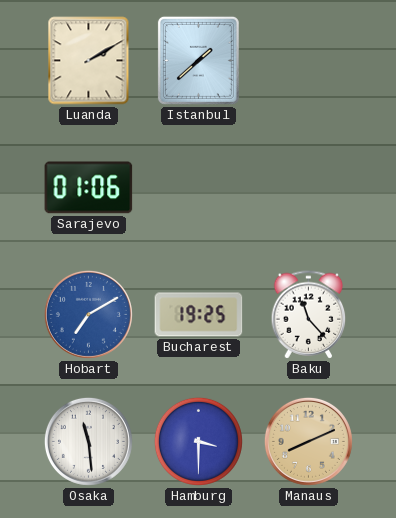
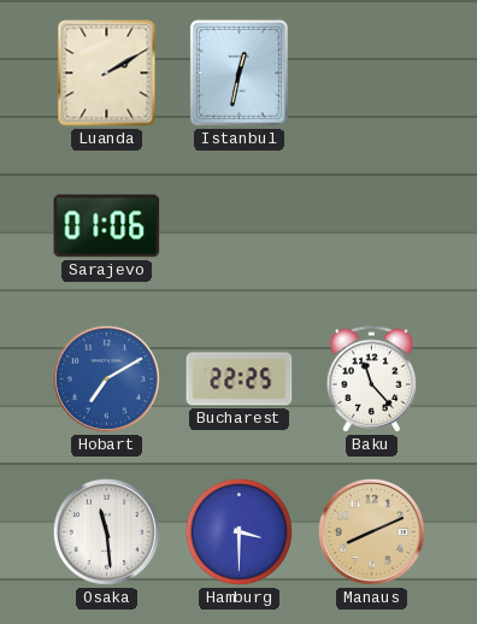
Istanbul: 1:38 -> 12:32 (238, 72)
Bucharest: 19:25 -> 22:25 (240, 379)
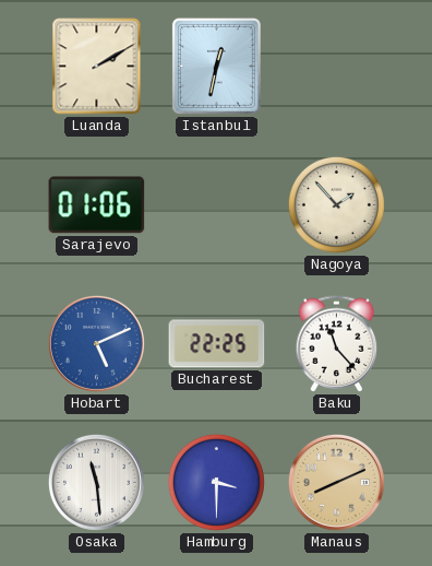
Nagoya: none -> 1:53 (336, 204)
Hobart: 7:10 -> 5:11 (96, 343)
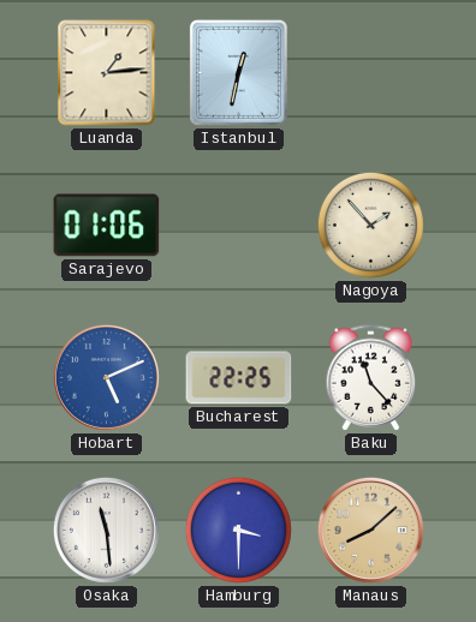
Luanda: 2:10 -> 1:14 (107, 73)
Manaus: 8:11 -> 8:08 (370, 530)
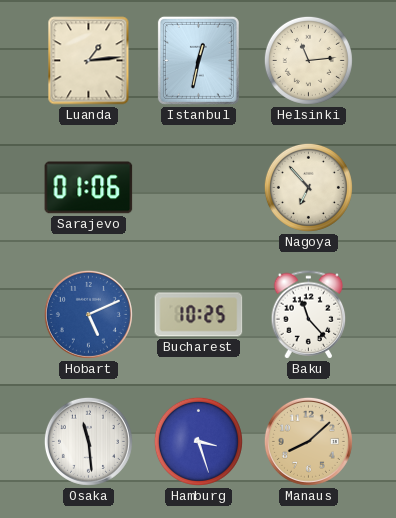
Helsinki: none -> 11:14 (308, 60)
Nagoya: 1:53 -> 6:53 (308, 187)
Bucharest: 22:25 -> 10:25 (199, 315)
Hamburg: 3:30 -> 3:27 (198, 441)
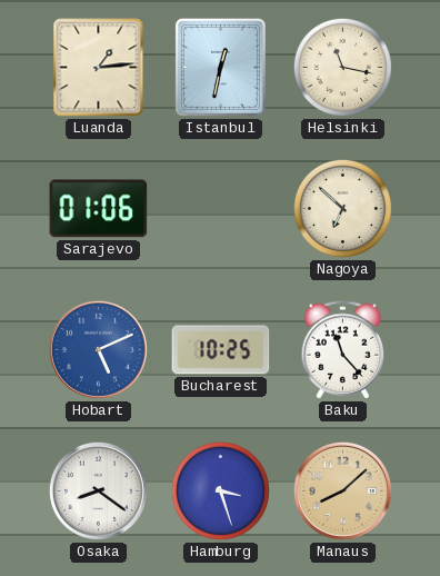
Helsinki: 11:14 -> 11:17 (342, 67)
Nagoya: 6:53 -> 6:52 (342, 208)
Osaka: 11:29 -> 8:21 (98, 490)
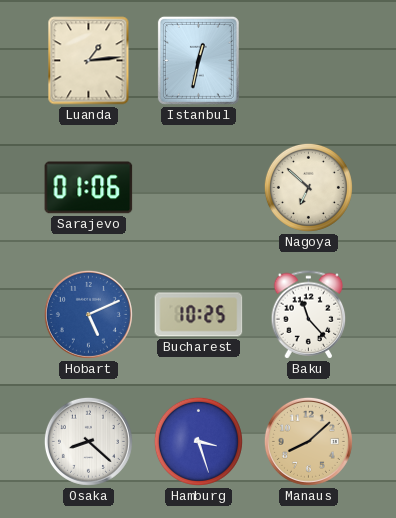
Helsinki: 11:17 -> none (342, 67)
Osaka: 8:21 -> 8:22 (88, 441)
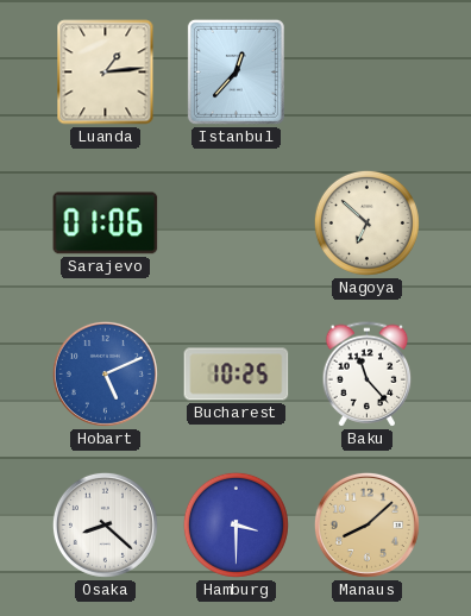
Istanbul: 12:32 -> 12:37 (235, 71)
Hamburg: 3:27 -> 3:30 (235, 524)
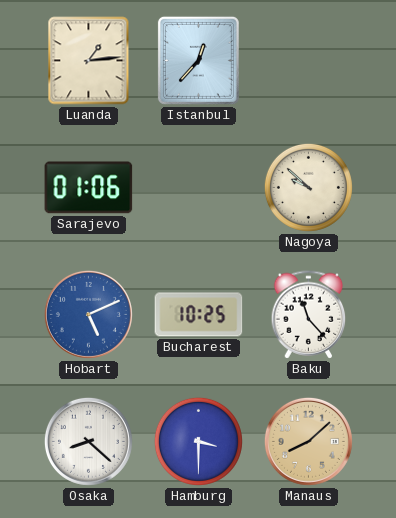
Nagoya: 6:52 -> 9:52 (308, 187)
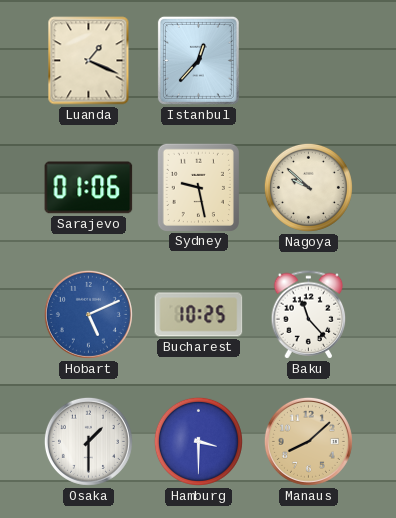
Luanda: 1:14 -> 1:19 (89, 61)
Sydney: none -> 9:28 (198, 187)
Osaka: 8:22 -> 1:30 (88, 441)
